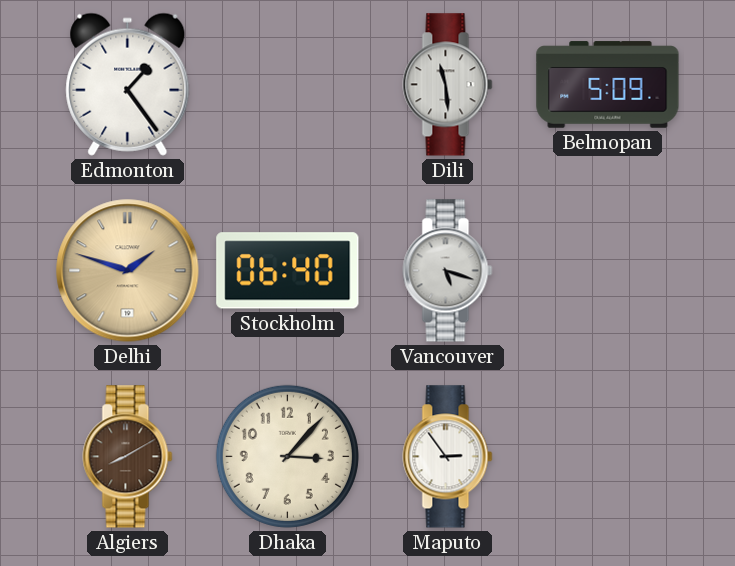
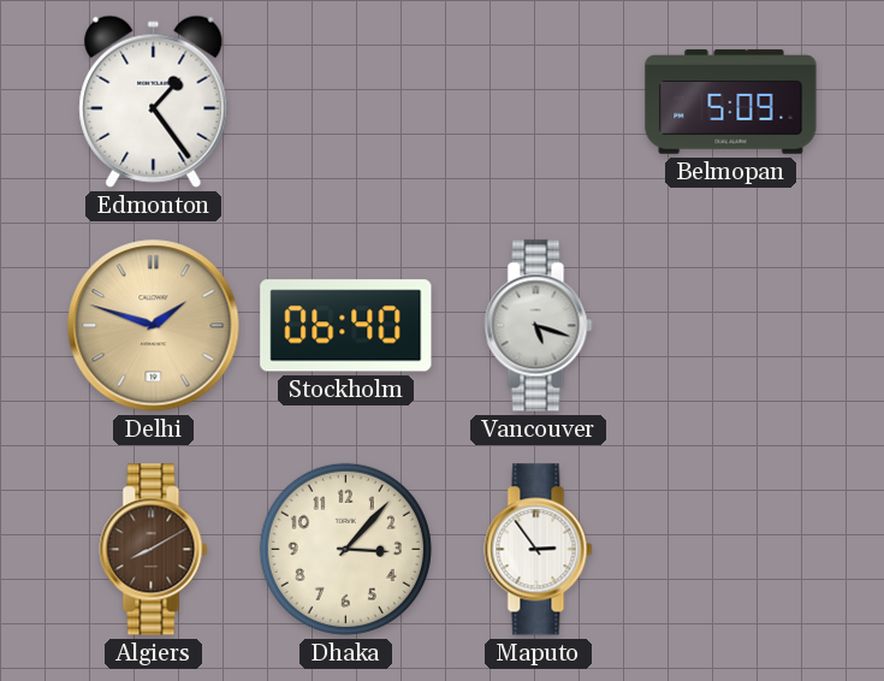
Dili: 11:29 -> none (448, 85)
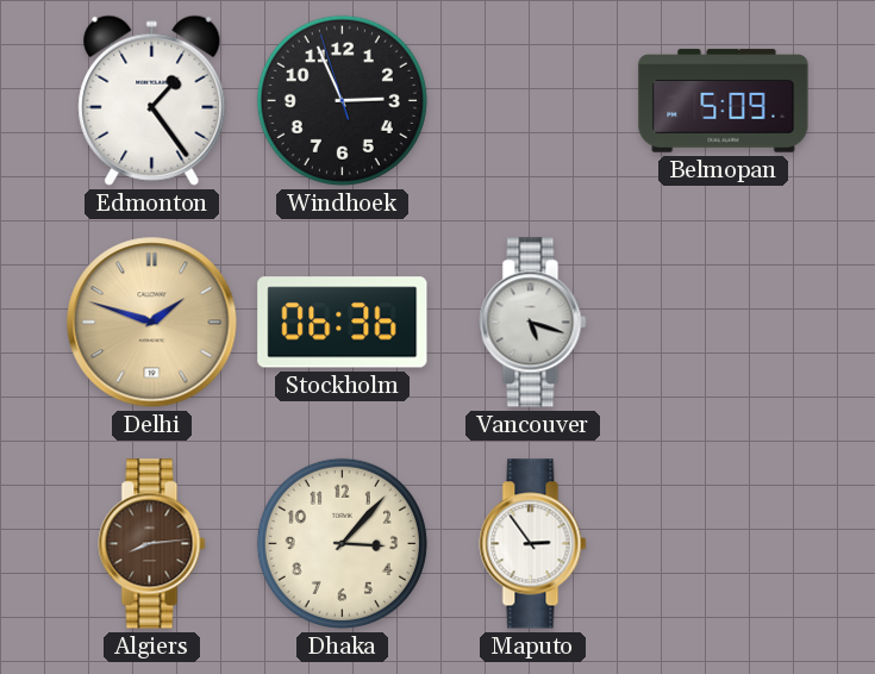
Windhoek: none -> 2:55 (342, 100)
Stockholm: 06:40 -> 06:36 (343, 323)
Algiers: 8:10 -> 8:14 (152, 544)
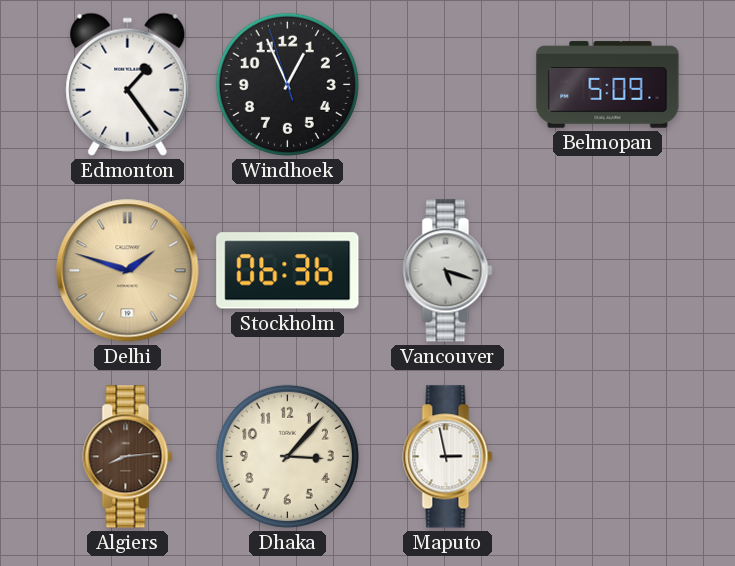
Windhoek: 2:55 -> 12:55 (287, 84)
Maputo: 2:54 -> 2:58 (448, 457)
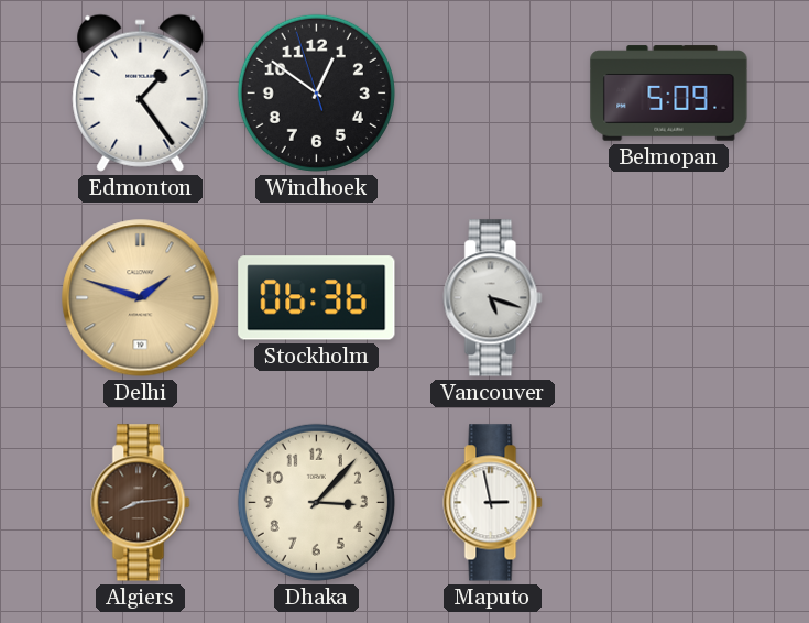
Windhoek: 12:55 -> 12:50 (316, 92)
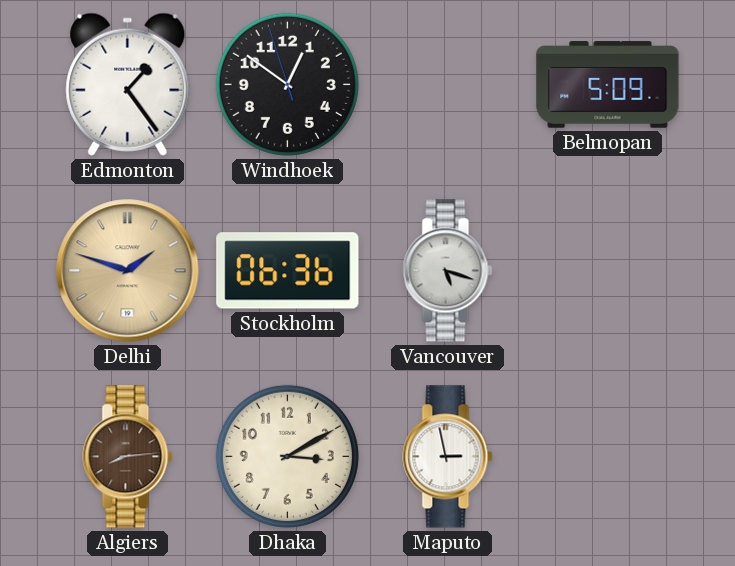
Dhaka: 3:07 -> 3:10 (287, 456)
